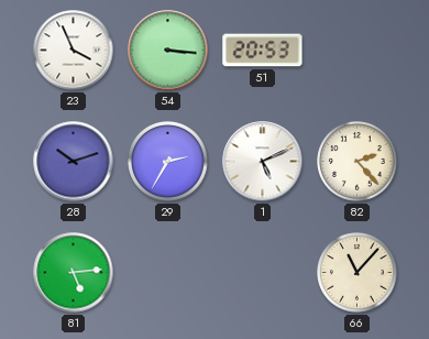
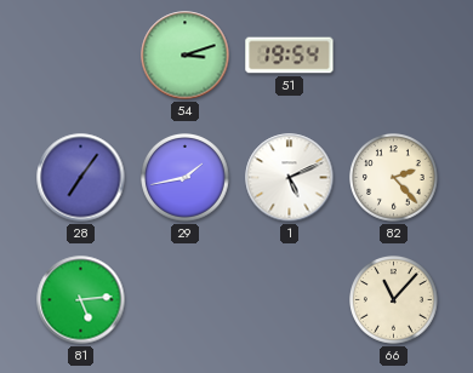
23: 3:56 -> none (74, 51)
54: 3:16 -> 3:12 (186, 56)
51: 20:53 -> 19:54 (290, 56)
28: 10:12 -> 7:06 (81, 178)
29: 2:35 -> 1:43 (186, 178)
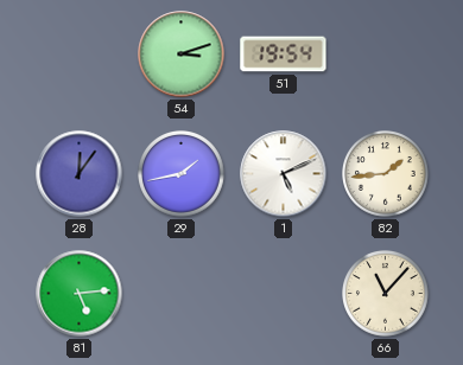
28: 7:06 -> 12:06 (80, 174)
82: 2:23 -> 1:44 (386, 174)
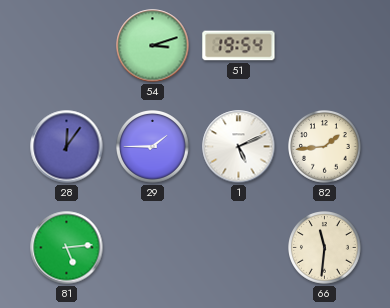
29: 1:43 -> 1:45 (153, 147)
66: 11:07 -> 11:31 (325, 248)
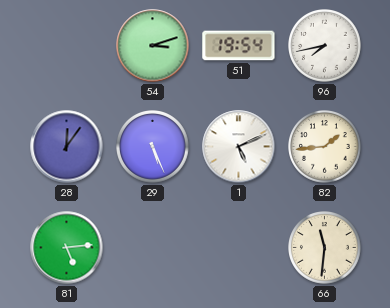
96: none -> 7:43 (325, 46)
29: 1:45 -> 5:26 (153, 147)
